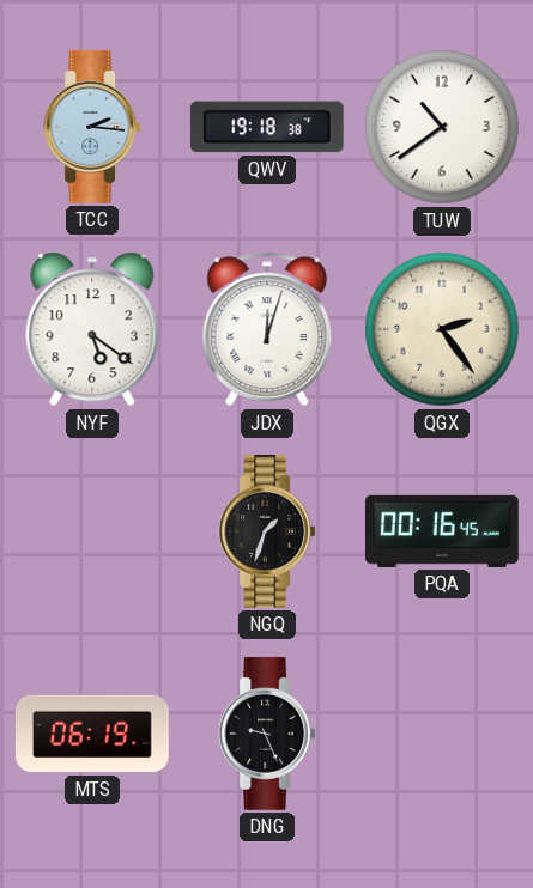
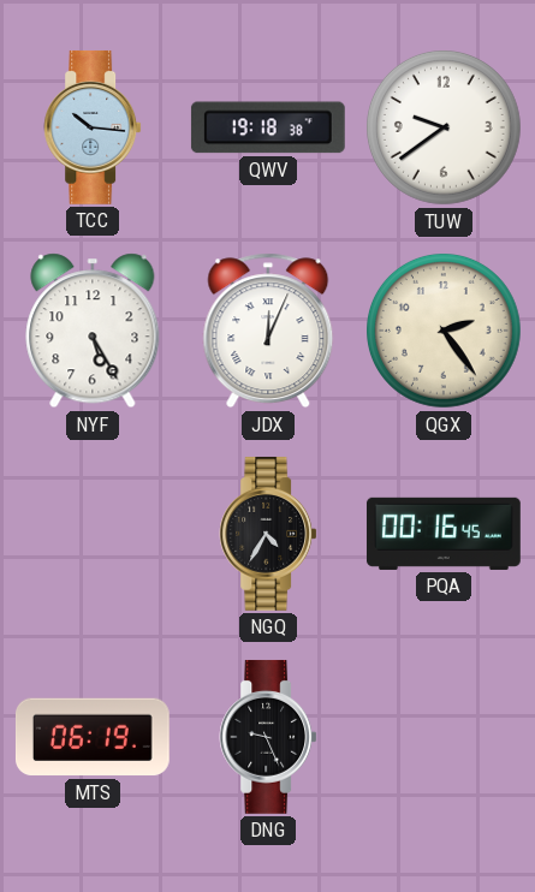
TCC: 2:16 -> 10:16 (93, 127)
TUW: 10:39 -> 9:39 (445, 129)
NYF: 5:21 -> 5:25 (93, 331)
JDX: 12:03 -> 12:04 (268, 331)
NGQ: 1:33 -> 4:35 (268, 534)
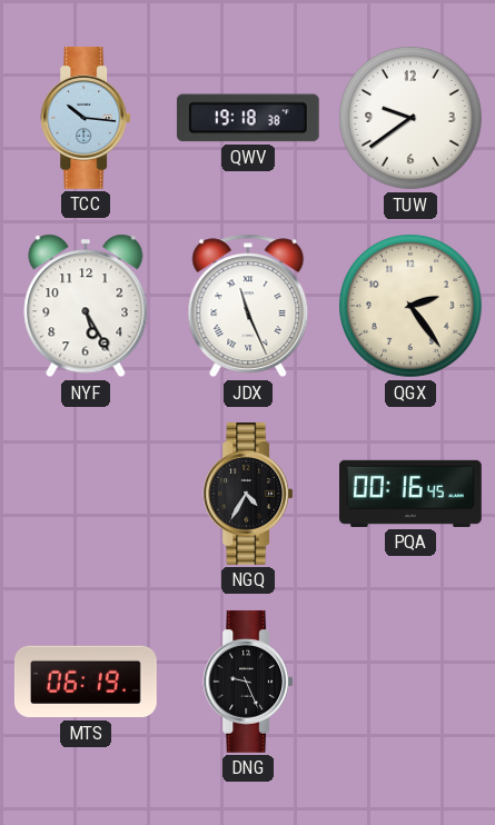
JDX: 12:04 -> 11:26 (248, 306)
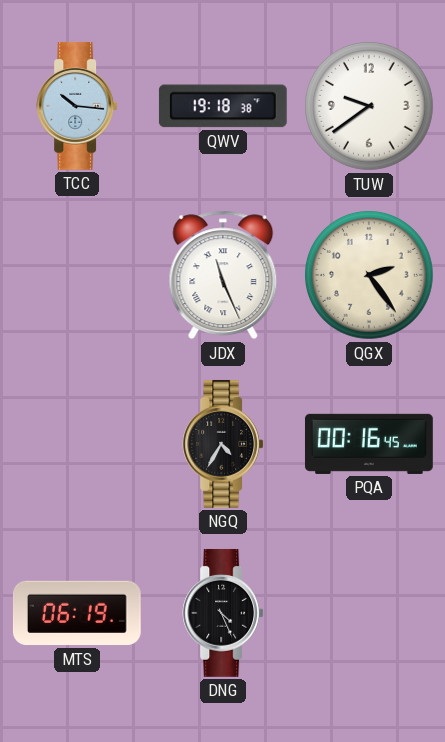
NYF: 5:25 -> none (86, 306)
DNG: 9:26 -> 4:26 (223, 613)
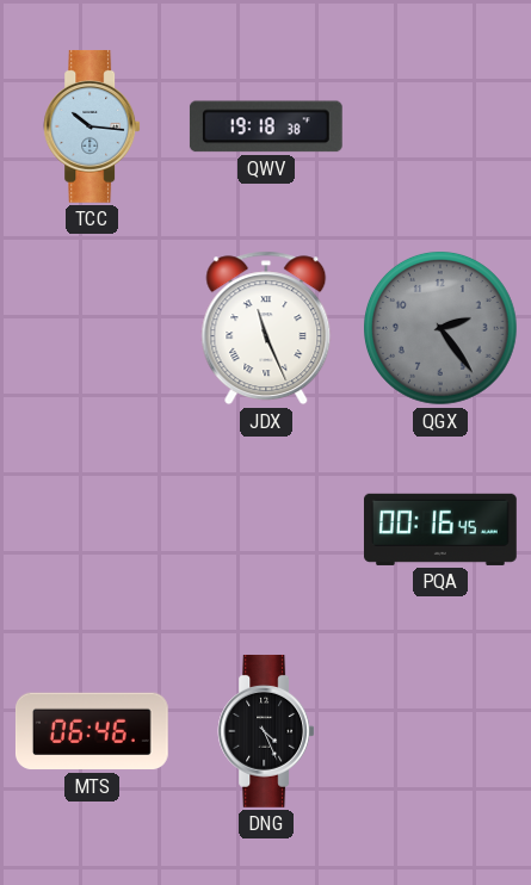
TUW: 9:39 -> none (370, 107)
QGX dial: cream -> grey (442, 329)
NGQ: 4:35 -> none (223, 444)
MTS: 06:19 -> 06:46 (92, 731)
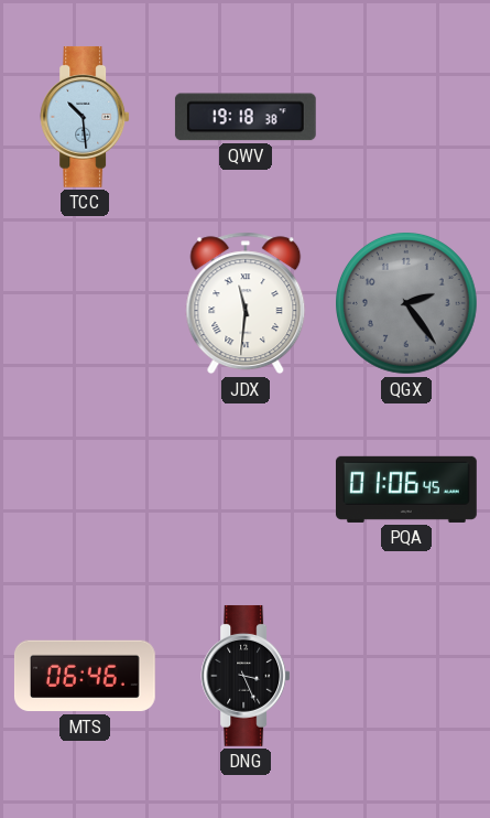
TCC: 10:16 -> 10:29 (85, 117)
JDX: 11:26 -> 11:31 (246, 303)
PQA: 00:16 -> 01:06 (406, 489)
DNG: 4:26 -> 3:26 (246, 676)
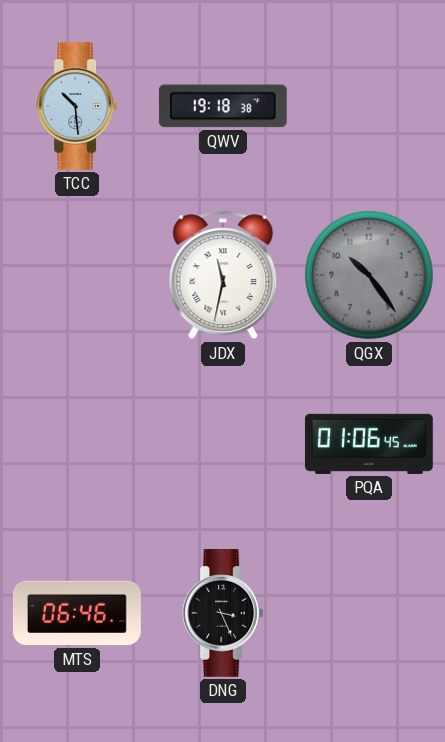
JDX: 11:31 -> 11:32 (223, 275)
QGX: 2:24 -> 10:24 (370, 276)
